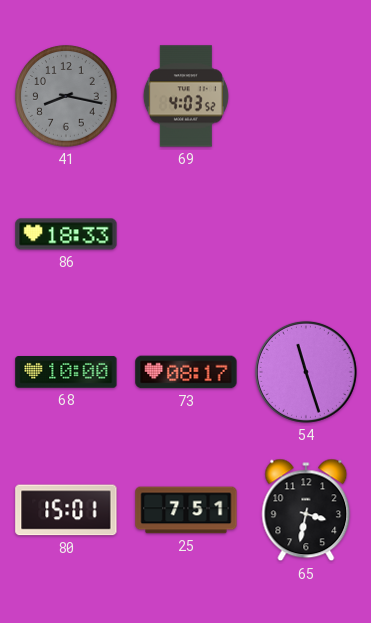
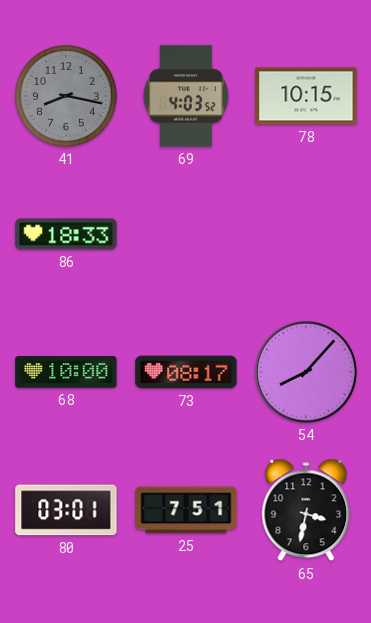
78: none -> 10:15 (306, 96)
54: 11:27 -> 8:07 (306, 372)
80: 15:01 -> 03:01 (66, 510)
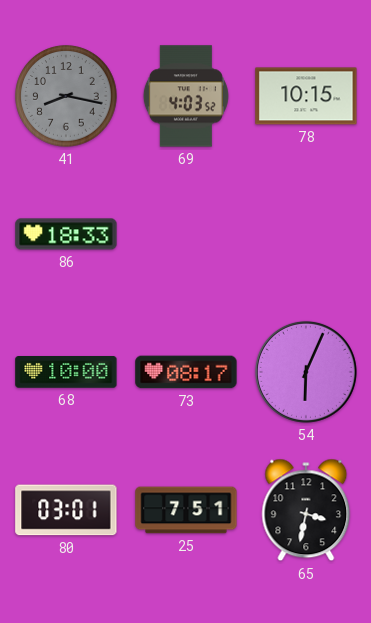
54: 8:07 -> 6:04 (306, 372)
